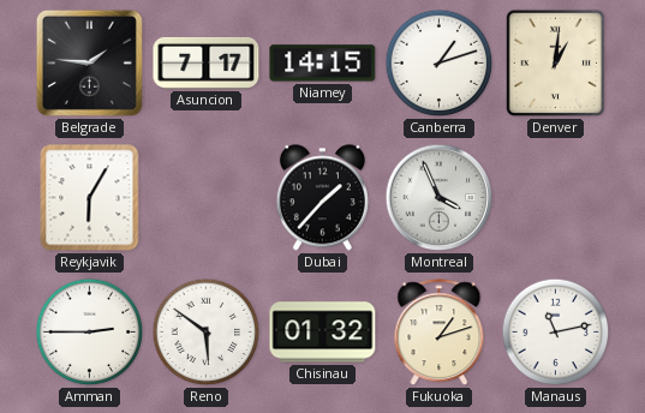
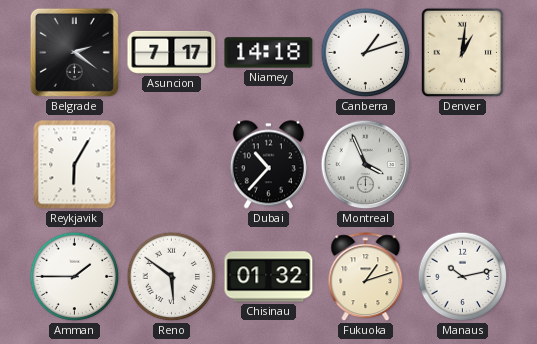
Belgrade: 1:46 -> 2:21 (74, 52)
Niamey: 14:15 -> 14:18 (269, 53)
Dubai: 1:37 -> 10:37 (268, 165)
Amman: 2:45 -> 1:45 (75, 277)
Manaus: 11:13 -> 10:13 (463, 277)
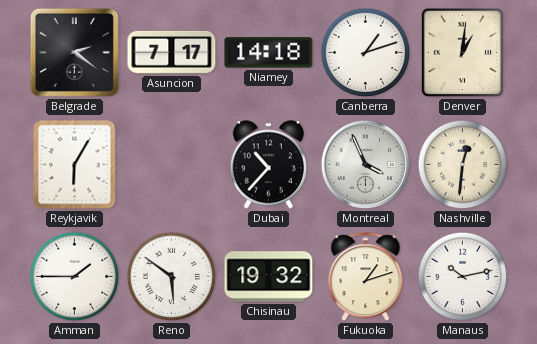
Nashville: none -> 12:31 (463, 165)
Chisinau: 01:32 -> 19:32 (269, 277)
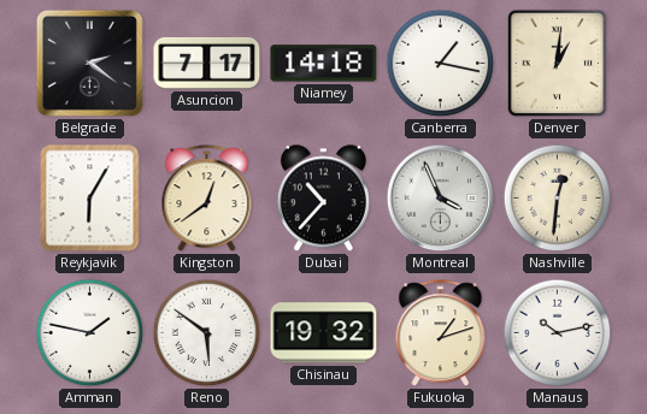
Canberra: 1:12 -> 1:17 (441, 64)
Kingston: none -> 12:39 (207, 199)
Amman: 1:45 -> 1:47 (90, 333)
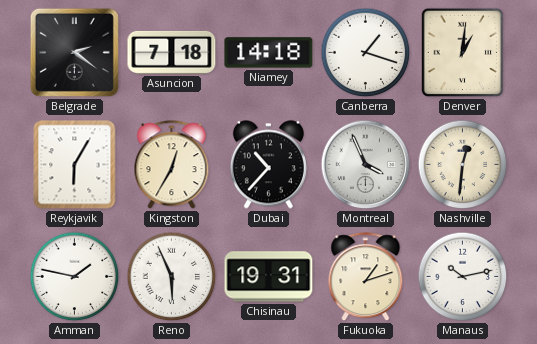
Asuncion: 7:17 -> 7:18 (172, 52)
Canberra: 1:17 -> 1:18 (366, 53)
Kingston: 12:39 -> 12:35 (172, 165)
Reno: 5:51 -> 5:56 (172, 277)
Chisinau: 19:32 -> 19:31 (269, 277)
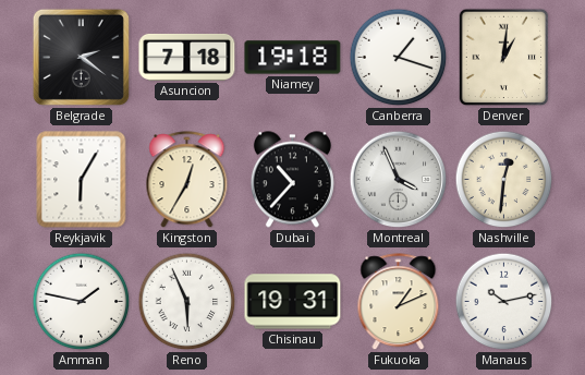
Niamey: 14:18 -> 19:18 (293, 58)
Fukuoka: 1:12 -> 1:11 (399, 302)
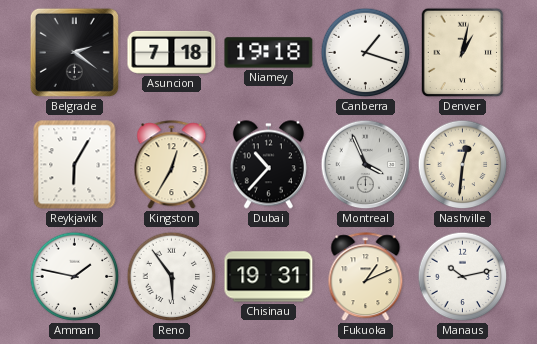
Denver: 1:01 -> 1:02 (463, 53)
Reno: 5:56 -> 5:54 (172, 277)
